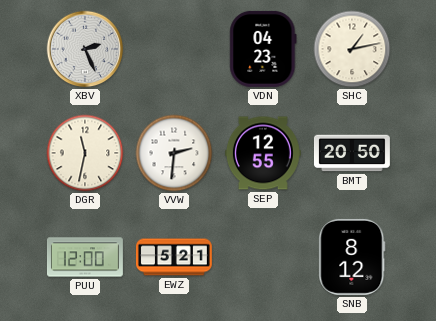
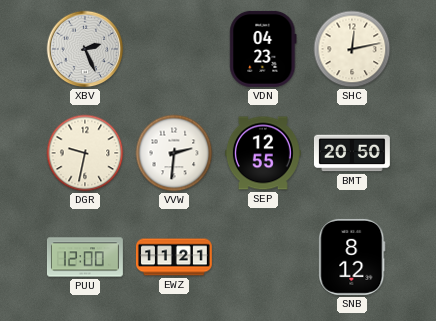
SHC: 1:13 -> 12:13 (352, 49)
DGR: 11:32 -> 9:32 (85, 153)
EWZ: 5:21 -> 11:21 (174, 257)
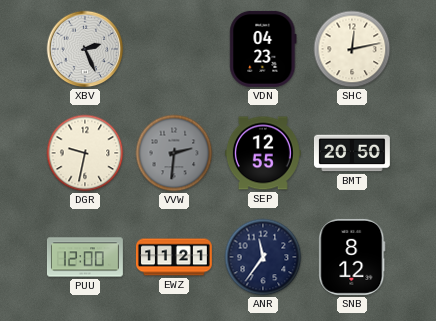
VVW dial: white -> grey (174, 153)
ANR: none -> 11:36 (263, 257)
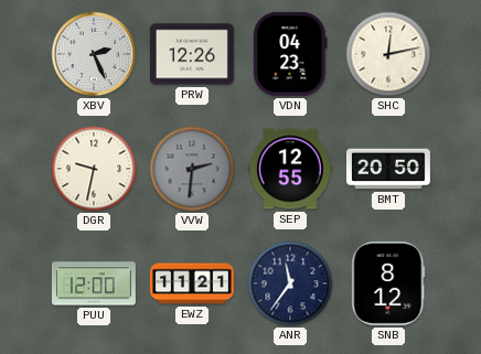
PRW: none -> 12:26 (192, 54)
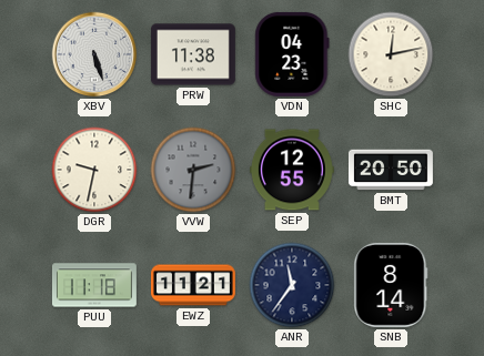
XBV: 2:26 -> 5:27 (94, 54)
PRW: 12:26 -> 11:38 (193, 54)
PUU: 12:00 -> 11:18 (94, 285)
SNB: 8:12 -> 8:14 (391, 285)
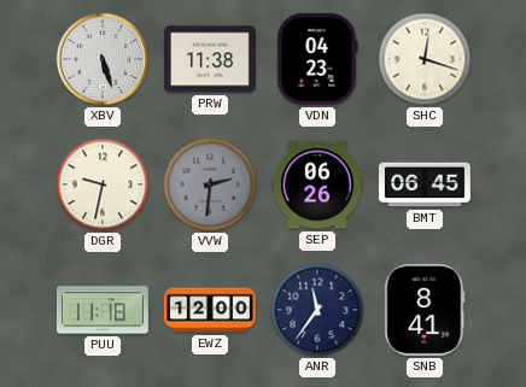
SHC: 12:13 -> 12:18 (425, 59)
SEP: 12:55 -> 06:26 (317, 184)
BMT: 20:50 -> 06:45 (425, 184)
EWZ: 11:21 -> 12:00 (210, 310)
SNB: 8:14 -> 8:41 (425, 310)
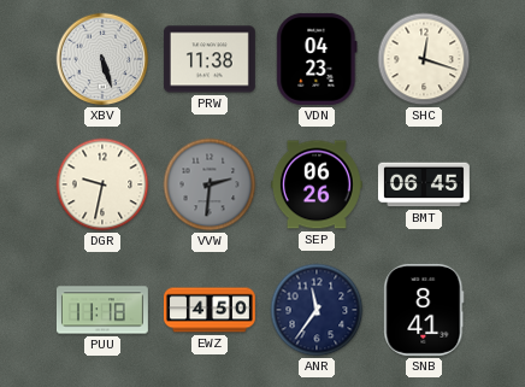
EWZ: 12:00 -> 4:50 (210, 310)
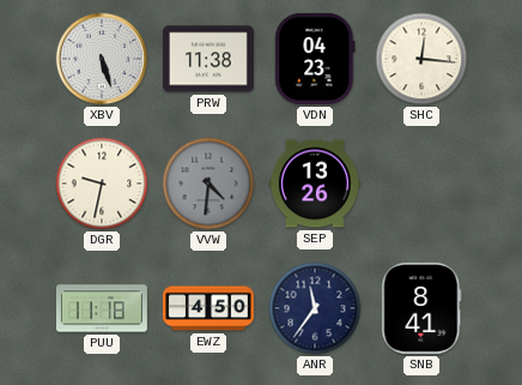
SHC: 12:18 -> 12:16 (421, 59)
VVW: 2:31 -> 4:31 (208, 184)
SEP: 06:26 -> 13:26 (315, 184)
BMT: 06:45 -> none (424, 184)
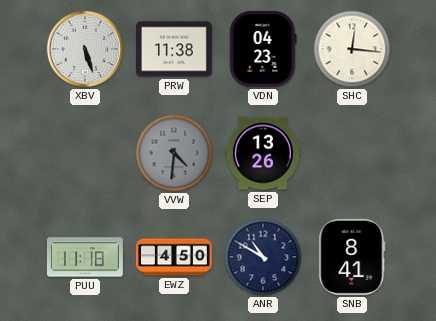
DGR: 9:32 -> none (102, 184)
ANR: 11:36 -> 10:50 (263, 257)
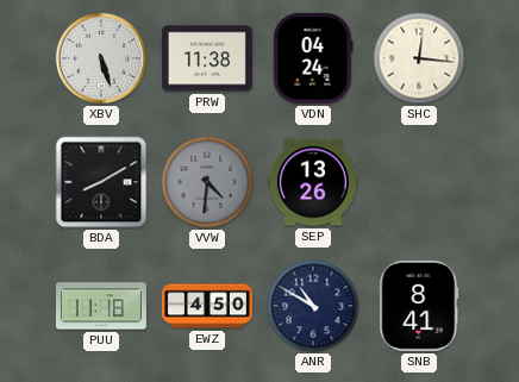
VDN: 04:23 -> 04:24 (313, 58)
BDA: none -> 8:10 (101, 182)
